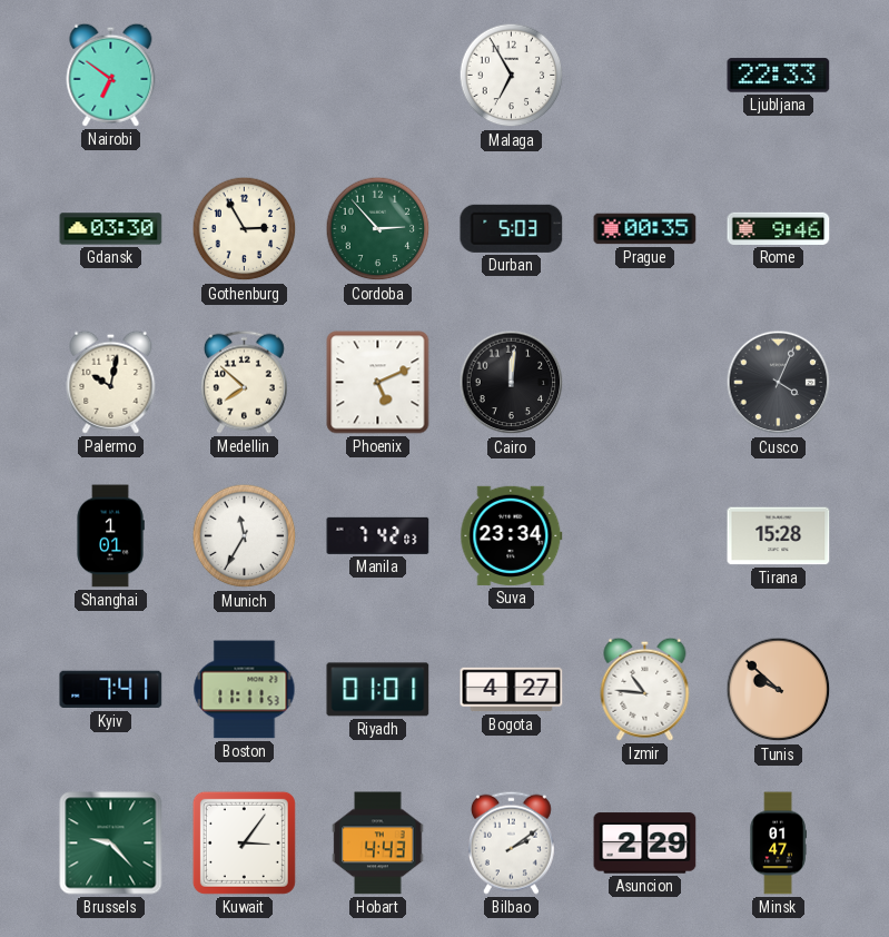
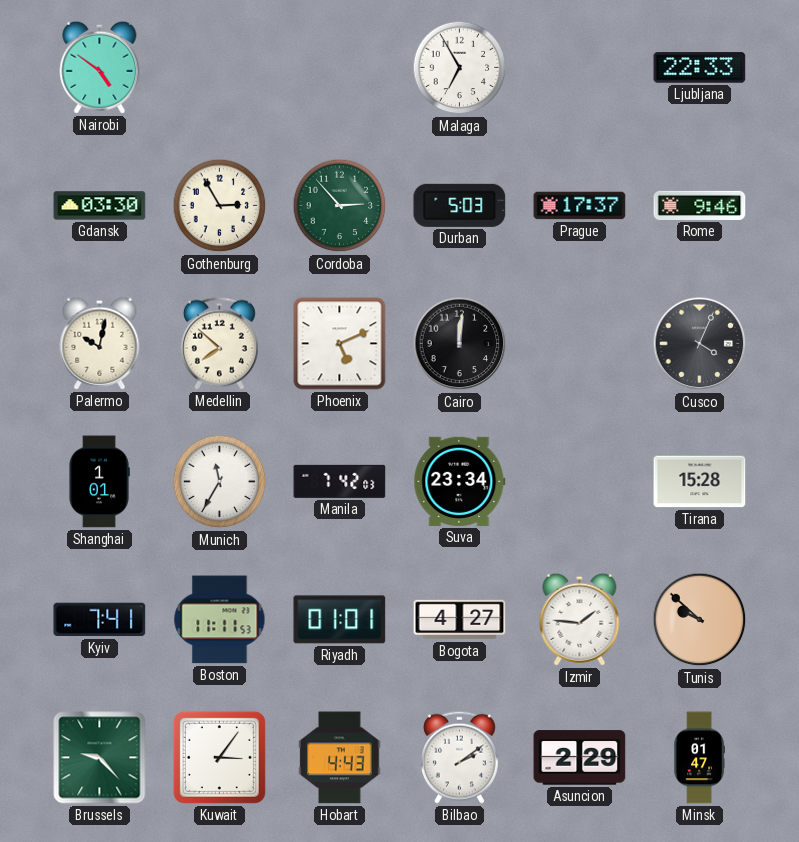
Nairobi: 6:51 -> 4:51 (100, 67)
Prague: 00:35 -> 17:37 (580, 206)
Izmir: 10:46 -> 1:46 (580, 619)
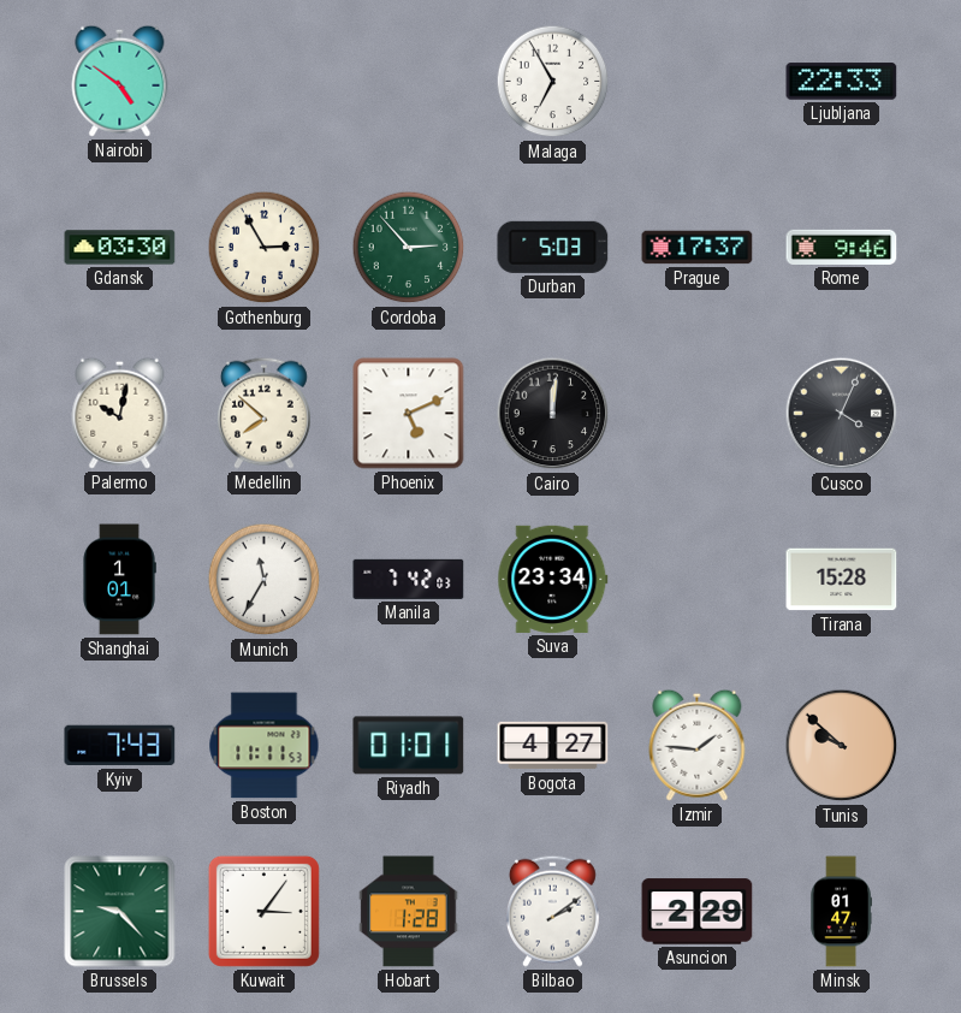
Kyiv: 7:41 -> 7:43 (120, 746)
Hobart: 4:43 -> 1:28 (409, 912)
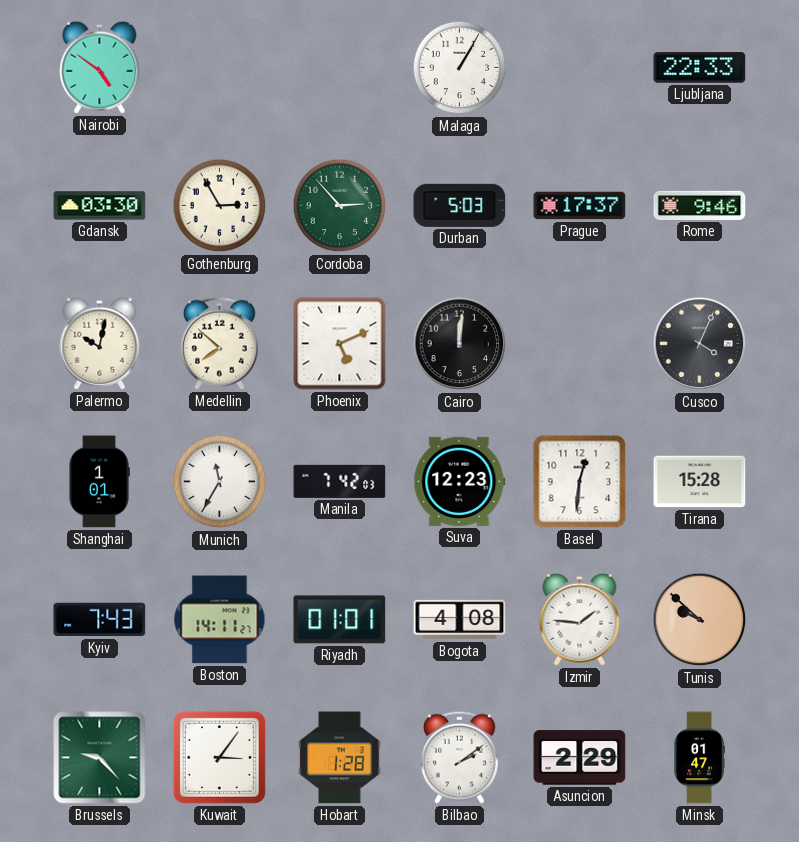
Malaga: 6:55 -> 1:05 (460, 68)
Suva: 23:34 -> 12:23 (460, 481)
Basel: none -> 12:31 (580, 482)
Boston: 11:11 -> 14:11 (220, 620)
Bogota: 4:27 -> 4:08 (460, 620)
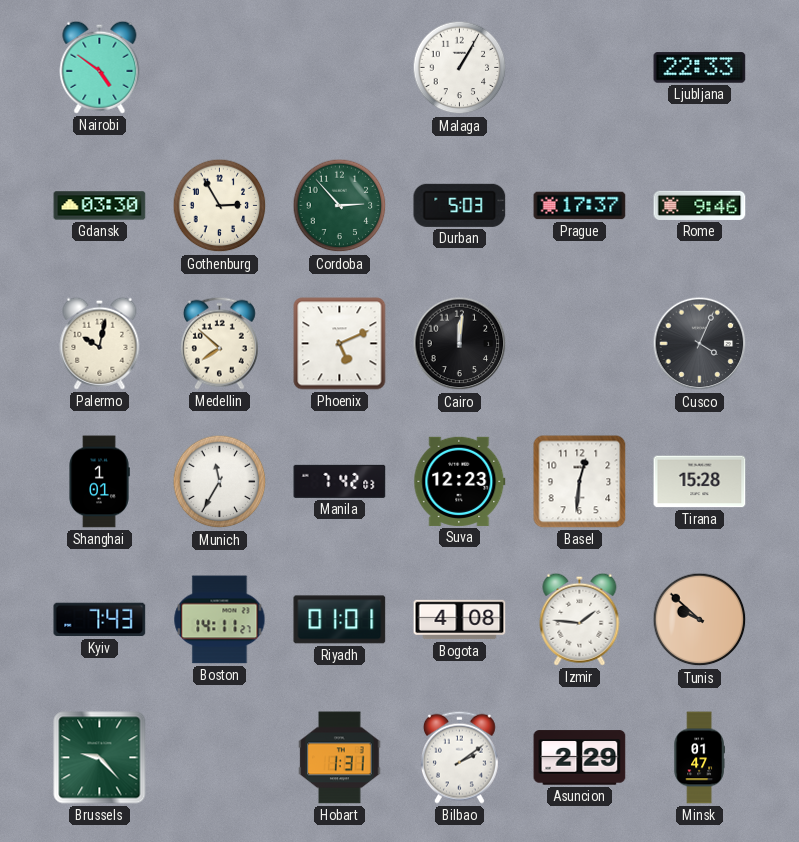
Kuwait: 3:06 -> none (219, 757)
Hobart: 1:28 -> 1:31 (340, 758)
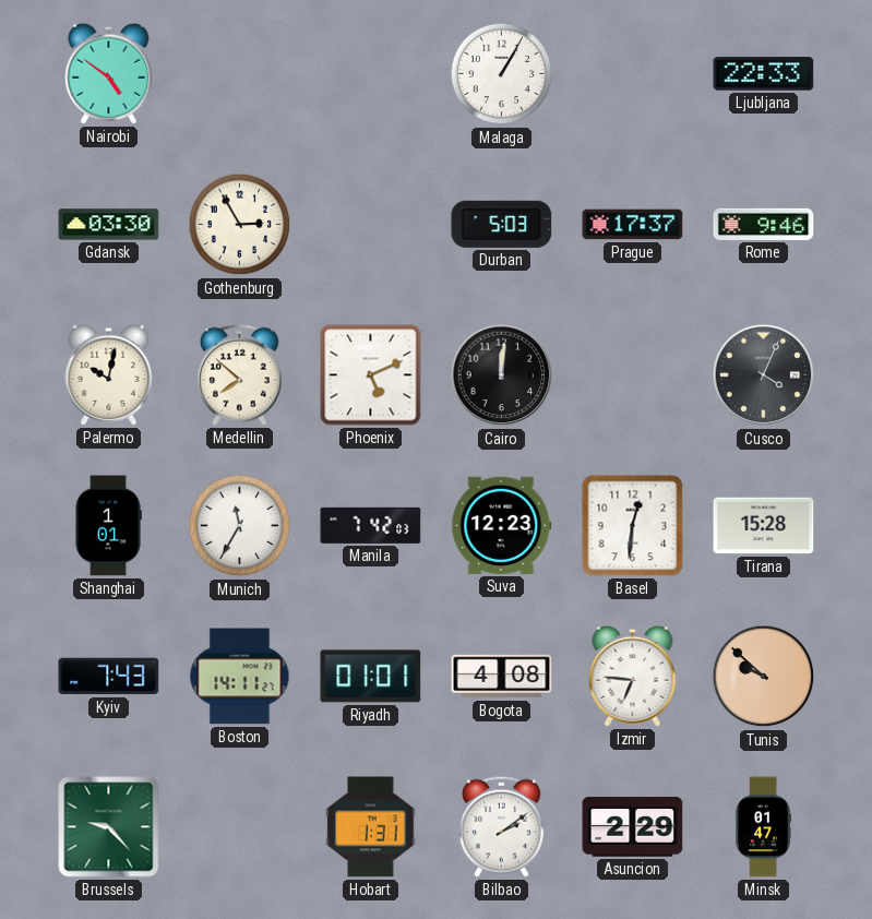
Cordoba: 2:53 -> none (340, 206)
Izmir: 1:46 -> 6:46 (633, 676)
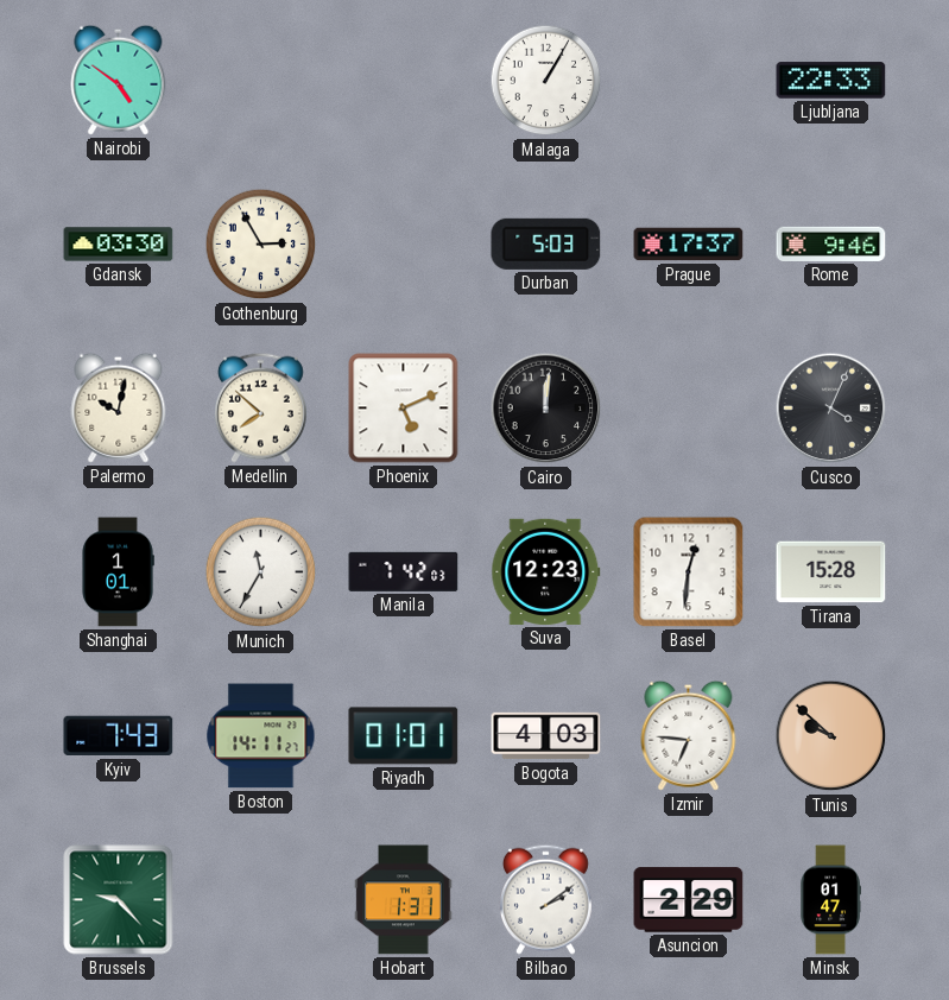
Bogota: 4:08 -> 4:03 (546, 736)
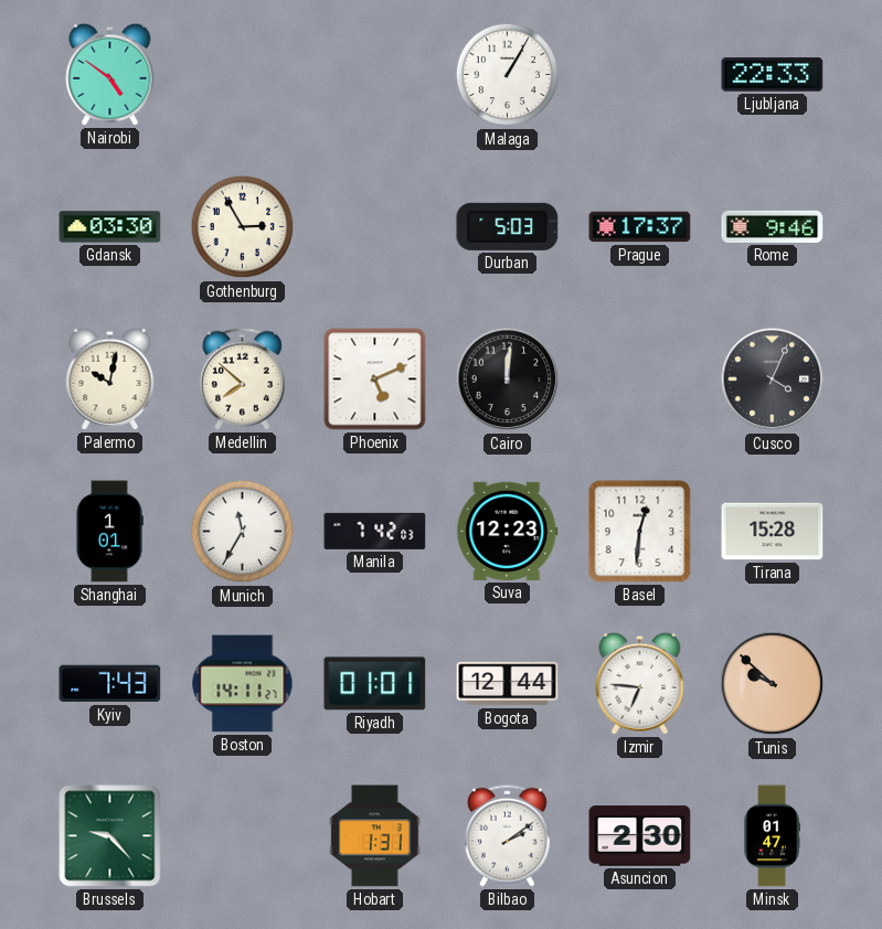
Bogota: 4:03 -> 12:44 (508, 684)
Asuncion: 2:29 -> 2:30 (640, 836)
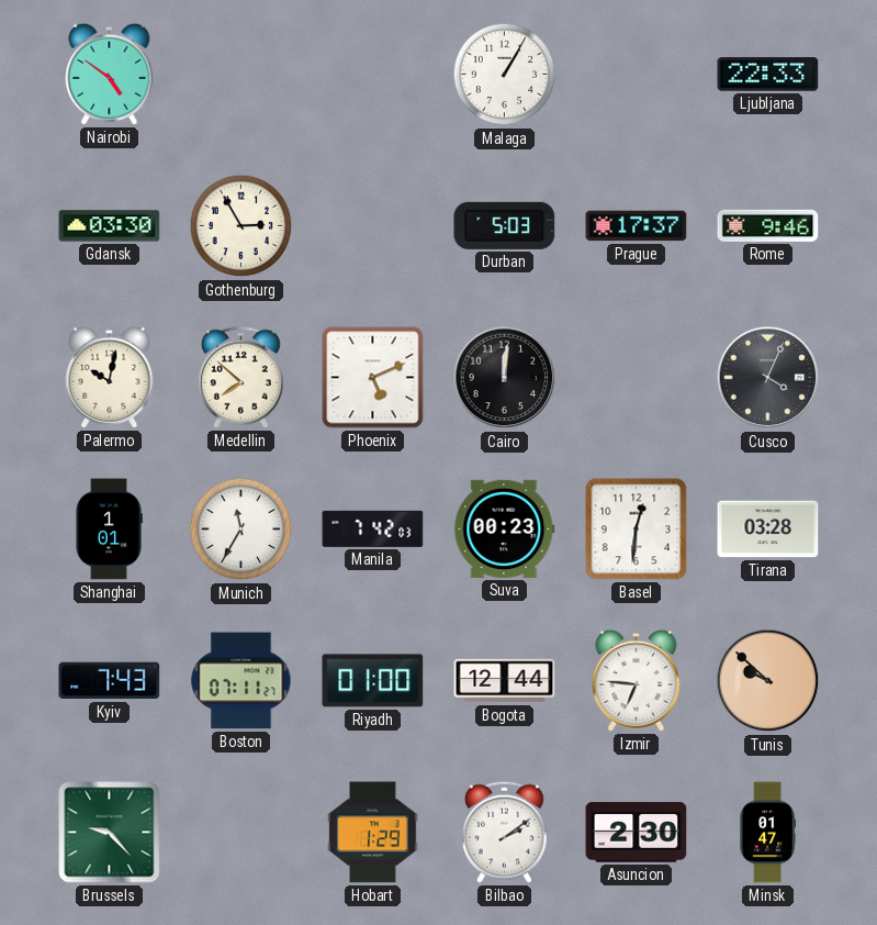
Suva: 12:23 -> 00:23 (505, 528)
Tirana: 15:28 -> 03:28 (768, 530)
Boston: 14:11 -> 07:11 (241, 681)
Riyadh: 01:01 -> 01:00 (373, 681)
Hobart: 1:31 -> 1:29 (373, 833)
